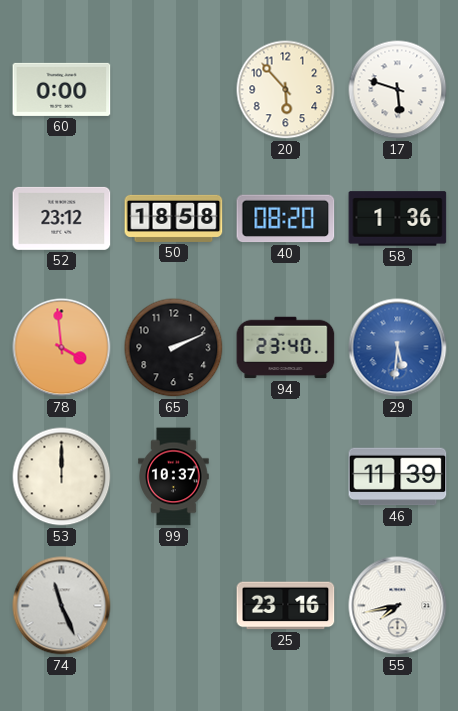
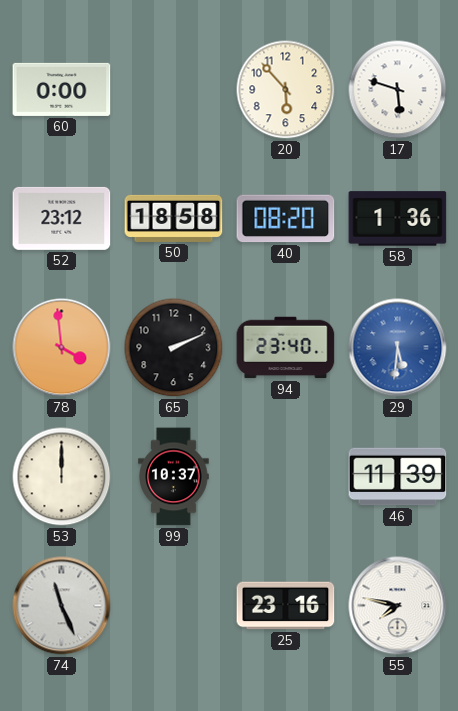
55: 7:43 -> 7:47 (398, 606)
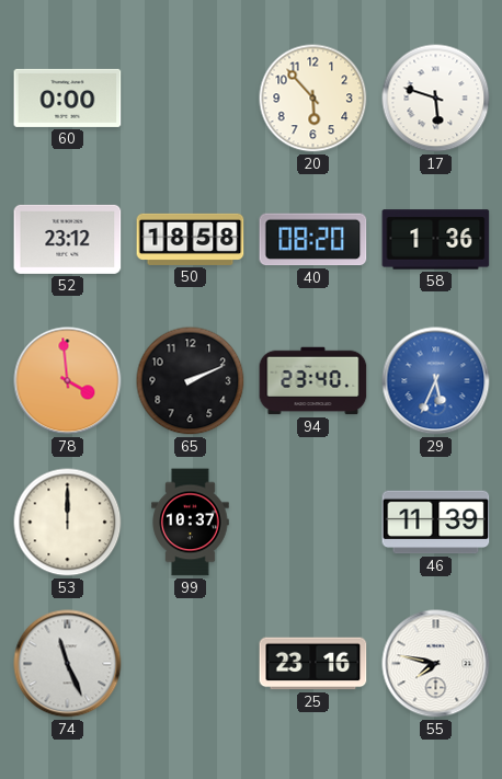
29: 5:31 -> 5:34 (436, 381)
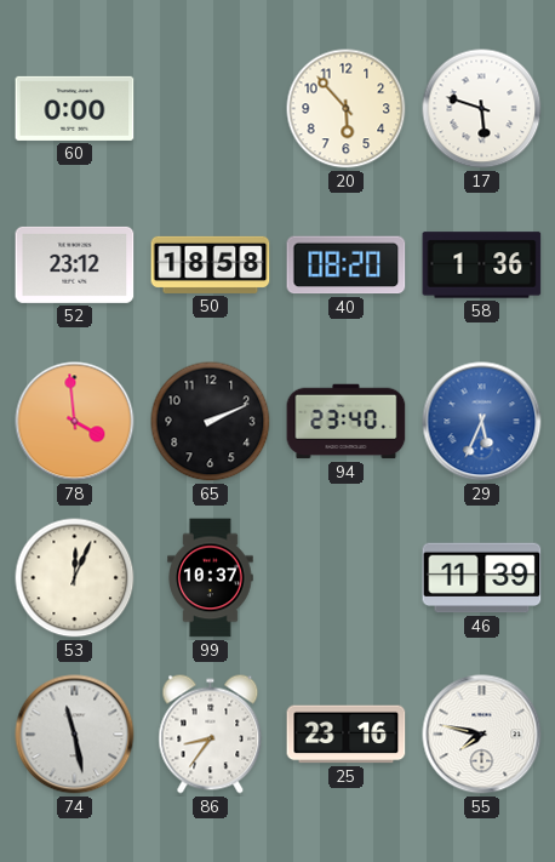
53: 12:00 -> 12:04 (75, 578)
74: 11:26 -> 11:28 (75, 735)
86: none -> 8:36 (211, 735)
